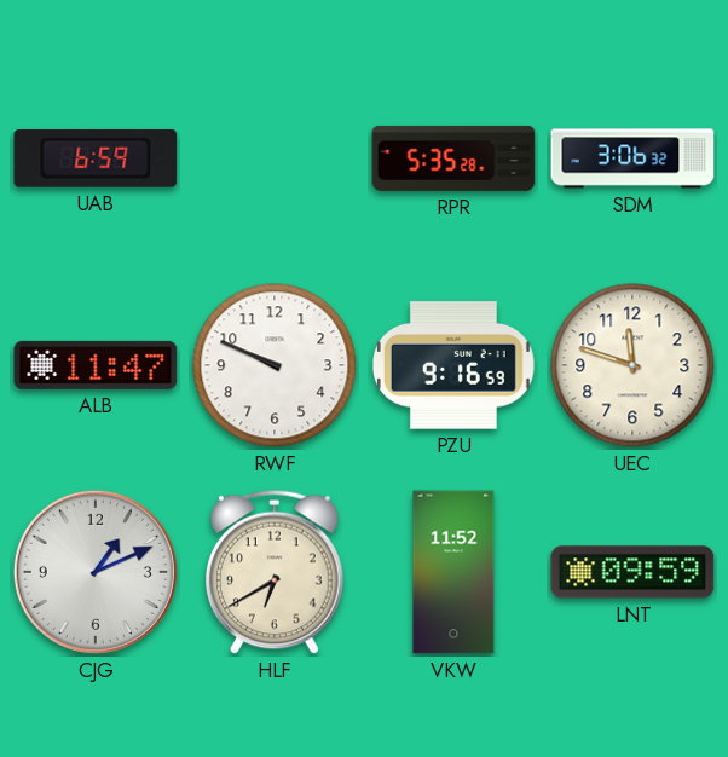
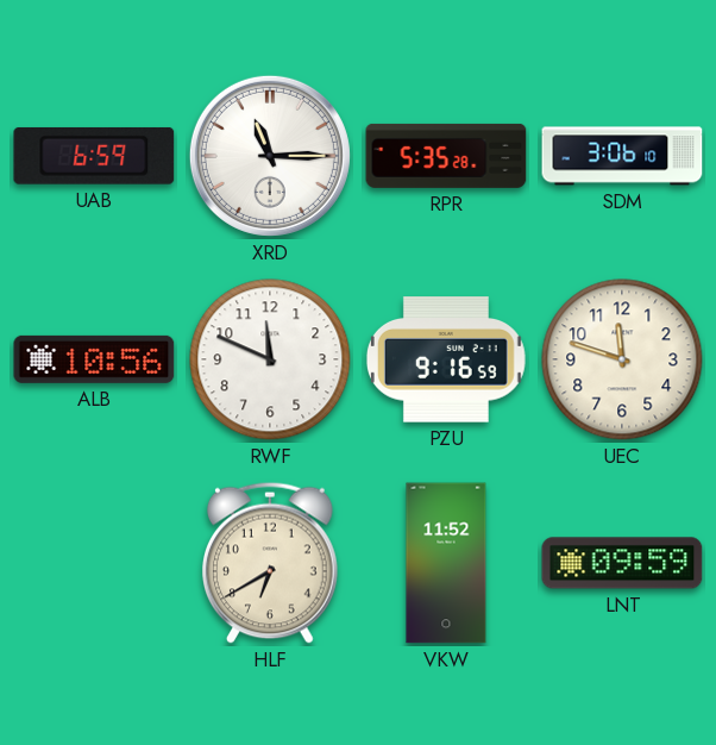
XRD: none -> 11:15 (270, 156)
SDM: 3:06:32 -> 3:06:10 (622, 156)
ALB: 11:47 -> 10:56 (94, 359)
RWF: 9:49 -> 11:49 (270, 359)
CJG: 1:11 -> none (96, 572)
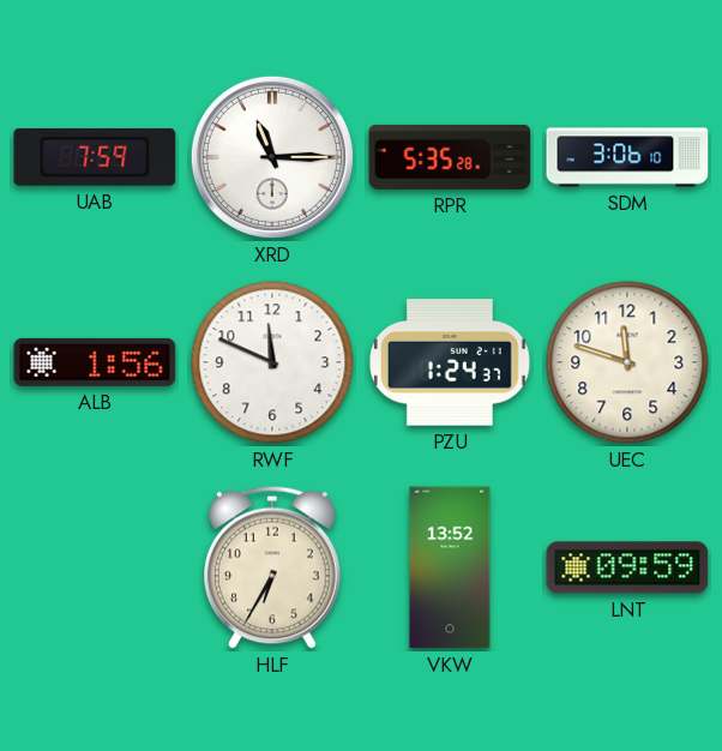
UAB: 6:59 -> 7:59 (95, 157)
ALB: 10:56 -> 1:56 (95, 362)
PZU: 9:16 -> 1:24 (450, 362)
HLF: 6:40 -> 6:35 (273, 567)
VKW: 11:52 -> 13:52 (450, 567)
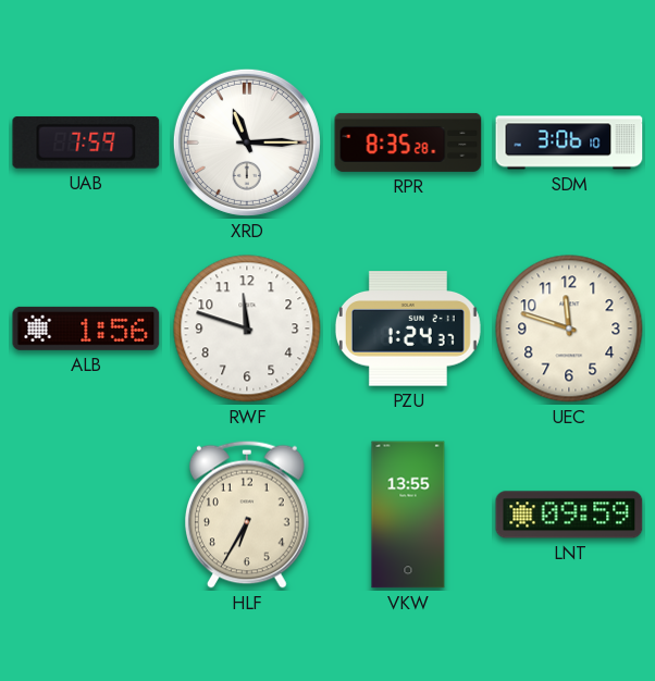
RPR: 5:35 -> 8:35 (408, 143)
RWF: 11:49 -> 11:48 (247, 329)
VKW: 13:52 -> 13:55 (408, 515)
